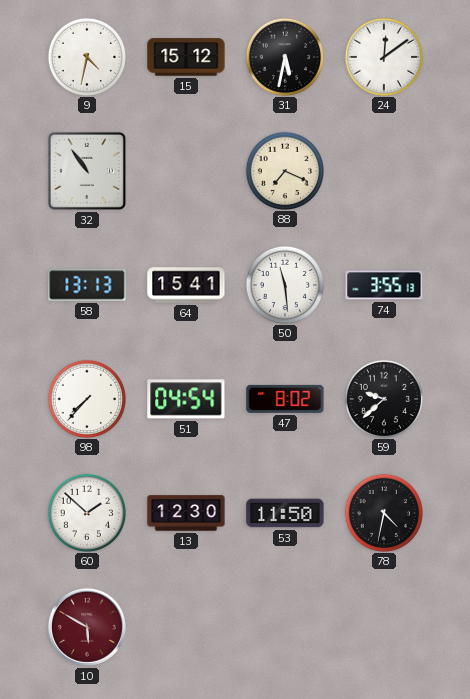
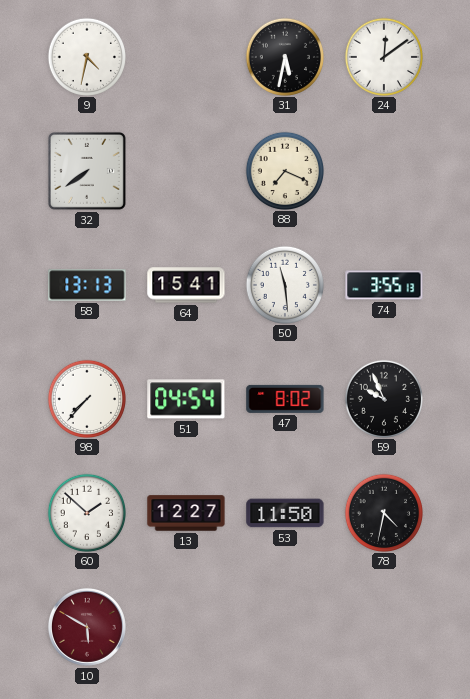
15: 15:12 -> none (186, 57)
32: 10:54 -> 7:39 (87, 171)
59: 9:38 -> 9:56 (383, 398)
13: 12:30 -> 12:27 (186, 513)
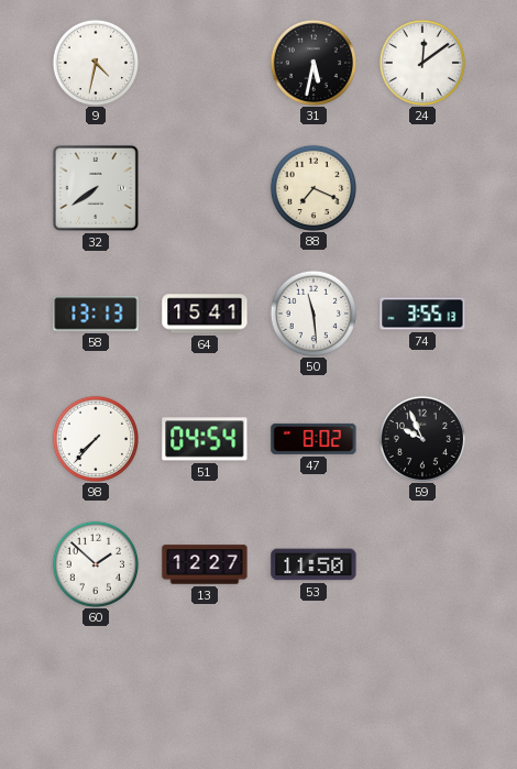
78: 4:32 -> none (383, 512)
10: 5:50 -> none (87, 627)
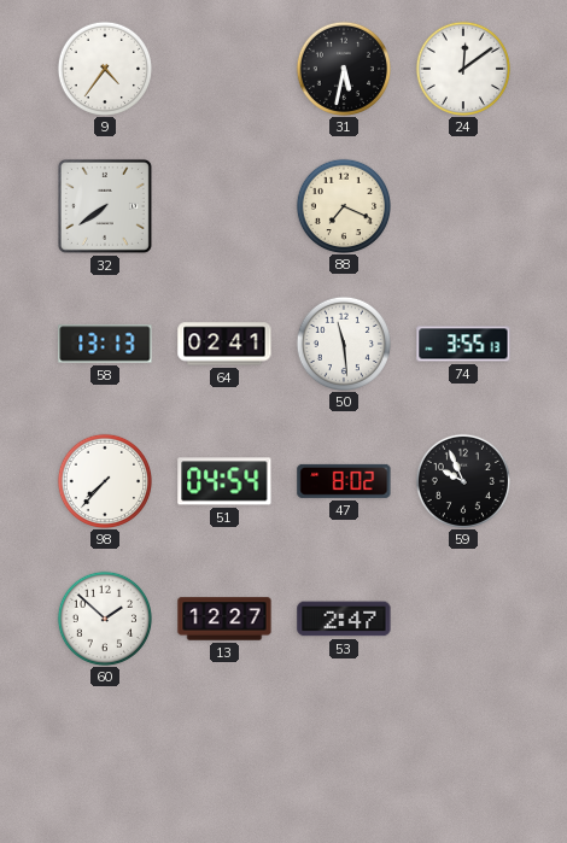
9: 4:32 -> 4:36 (104, 68)
64: 15:41 -> 02:41 (224, 344)
53: 11:50 -> 2:47 (344, 619)
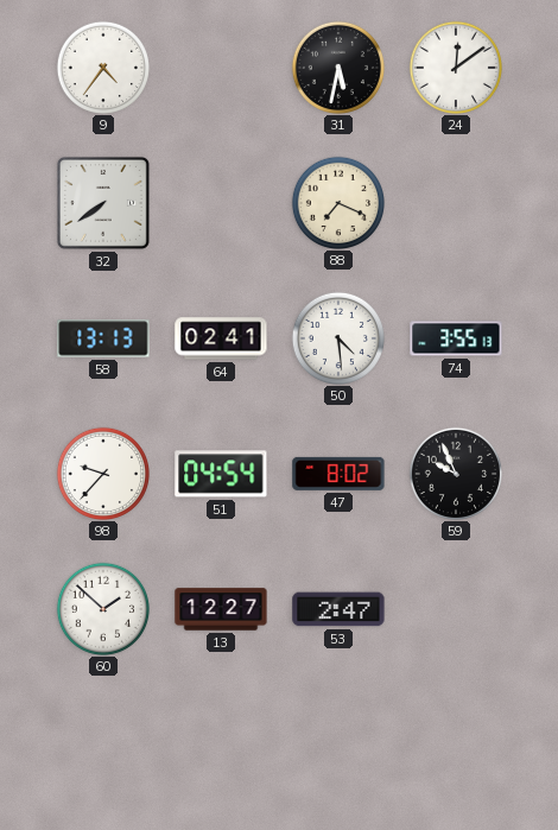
50: 11:29 -> 4:29 (337, 337)
98: 7:37 -> 9:37 (102, 473)
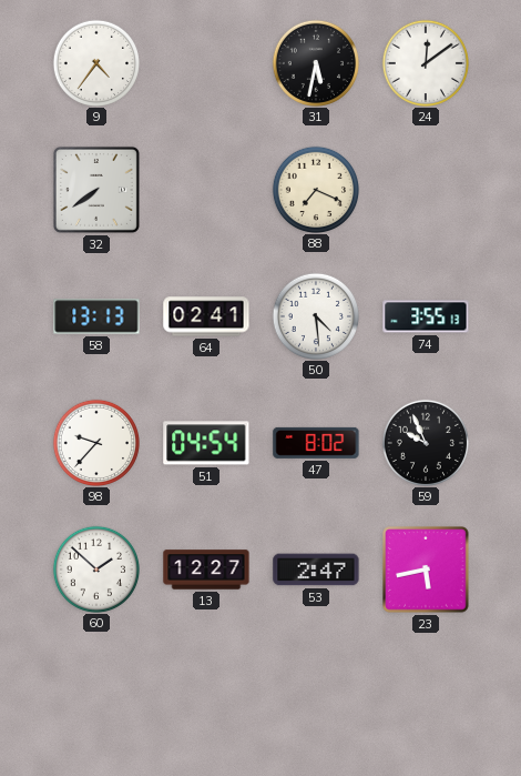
23: none -> 5:43 (426, 570)
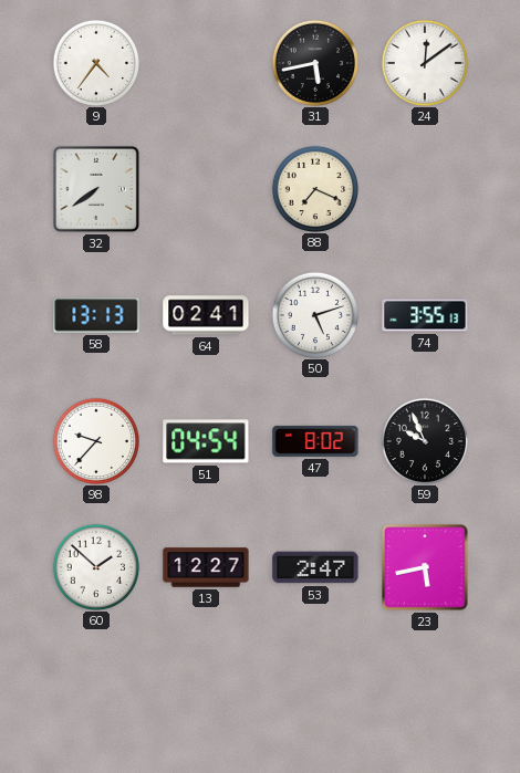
31: 5:32 -> 5:43 (314, 62)
50: 4:29 -> 5:12 (314, 314)
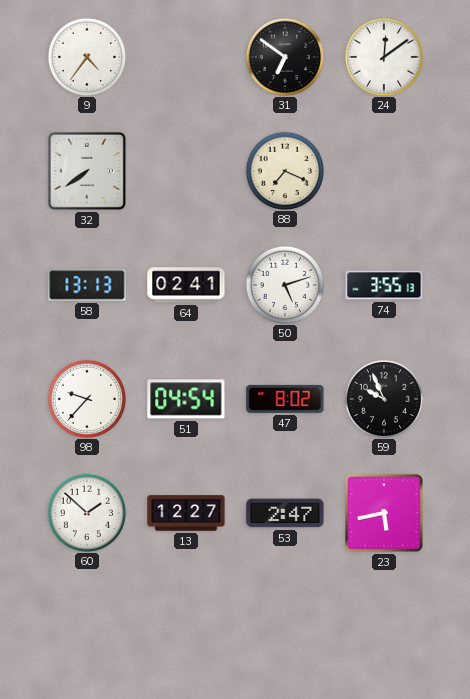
31: 5:43 -> 6:51 (284, 56)
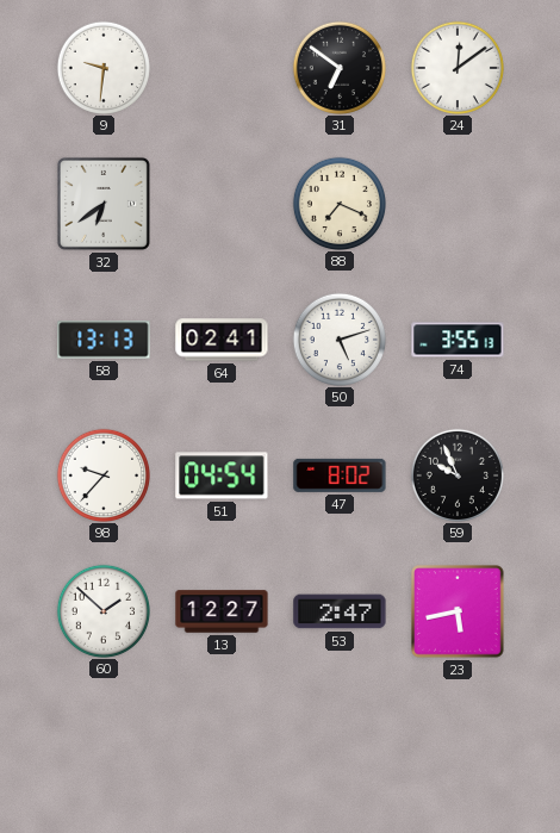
9: 4:36 -> 9:31 (102, 67)
32: 7:39 -> 6:39 (104, 204)
